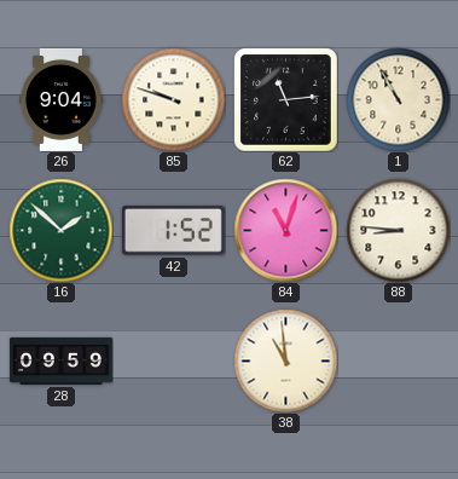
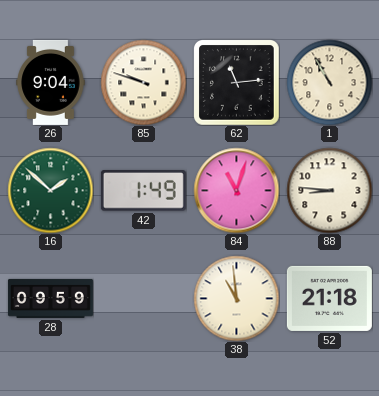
42: 1:52 -> 1:49 (143, 191)
52: none -> 21:18 (329, 298)
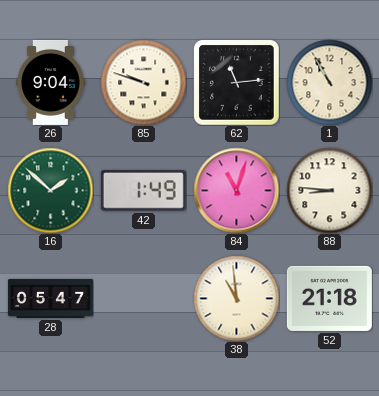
28: 09:59 -> 05:47 (50, 298)
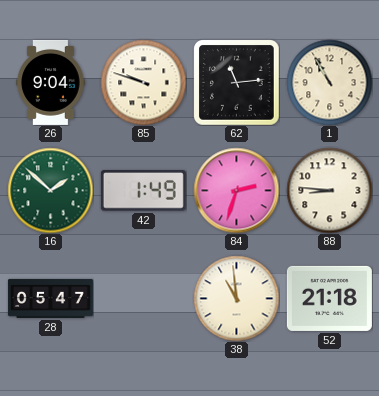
84: 11:03 -> 2:33 (236, 190)
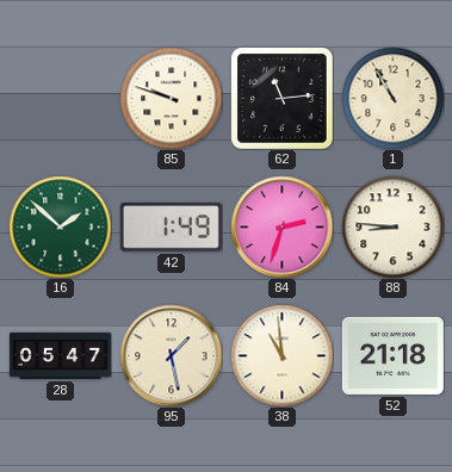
26: 9:04 -> none (51, 82)
95: none -> 1:28 (171, 355)
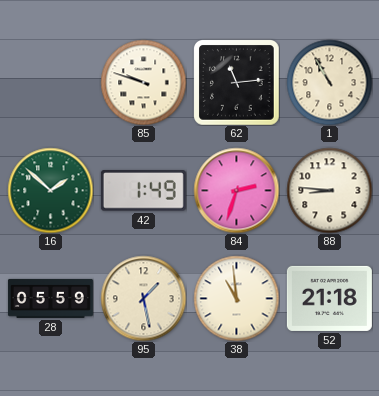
28: 05:47 -> 05:59 (50, 298)
